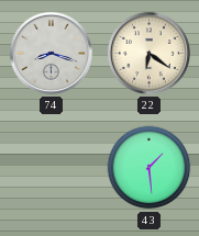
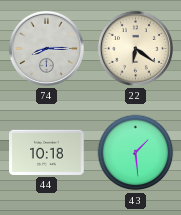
74: 8:18 -> 8:15 (46, 48)
44: none -> 10:18 (47, 152)
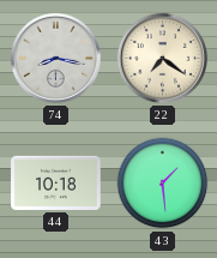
74: 8:15 -> 8:17 (55, 58)
22: 6:21 -> 7:21 (162, 58)
